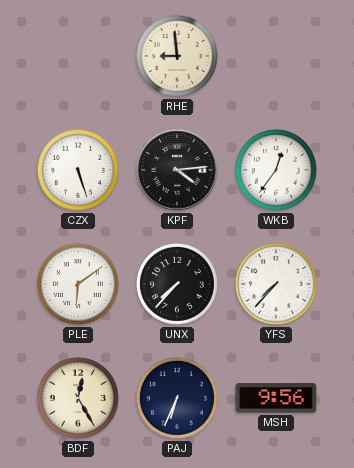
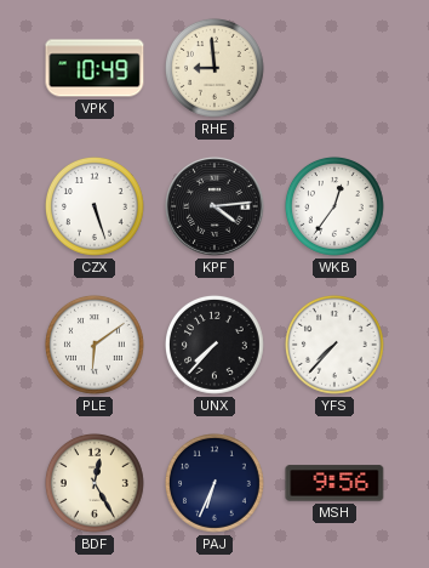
VPK: none -> 10:49 (95, 68)
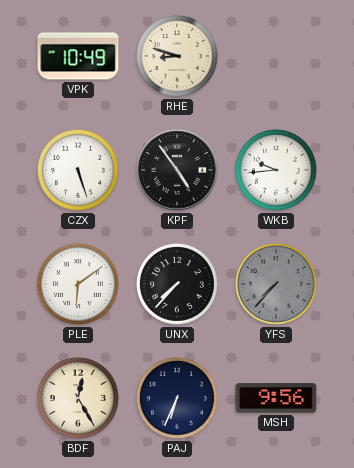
RHE: 8:59 -> 8:48 (177, 56)
KPF: 4:14 -> 4:54 (177, 170)
WKB: 12:36 -> 9:44 (276, 170)
YFS dial: white -> grey (276, 284)
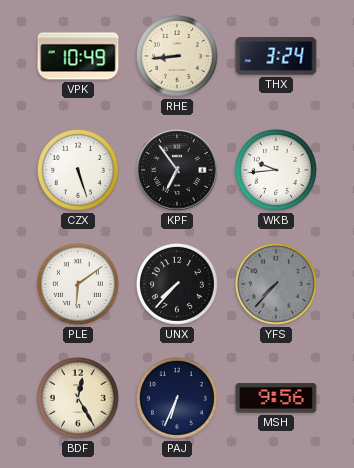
RHE: 8:48 -> 8:44 (177, 56)
THX: none -> 3:24 (276, 56)
KPF: 4:54 -> 6:54 (177, 170)
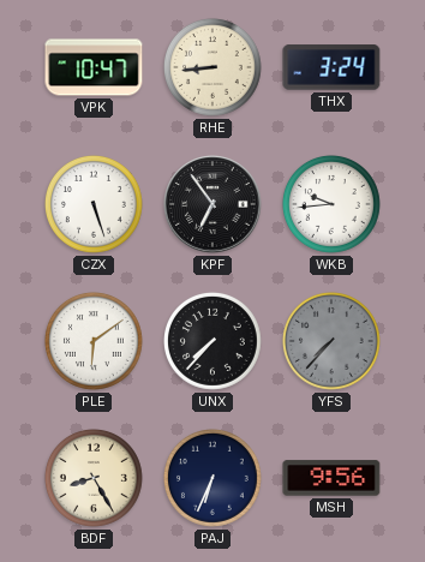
VPK: 10:49 -> 10:47 (94, 67)
BDF: 12:25 -> 8:25 (94, 478)
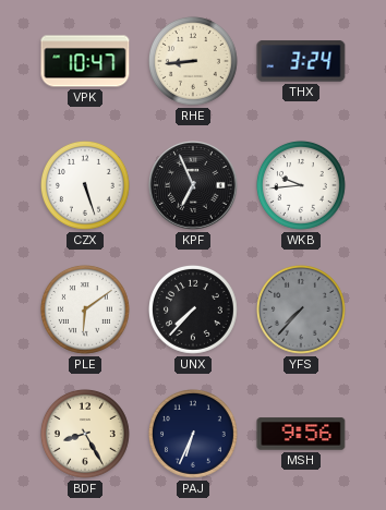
KPF: 6:54 -> 6:56 (193, 185)
